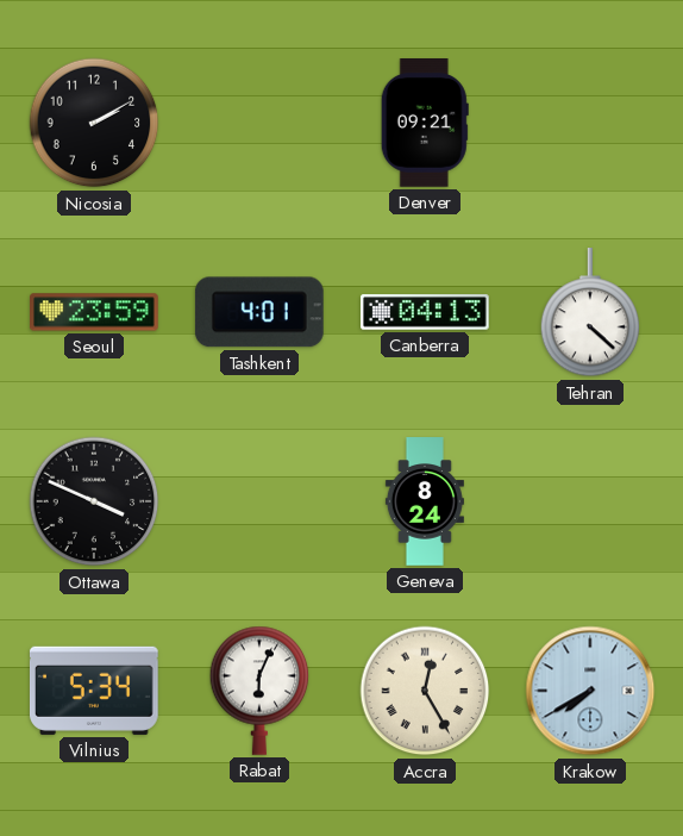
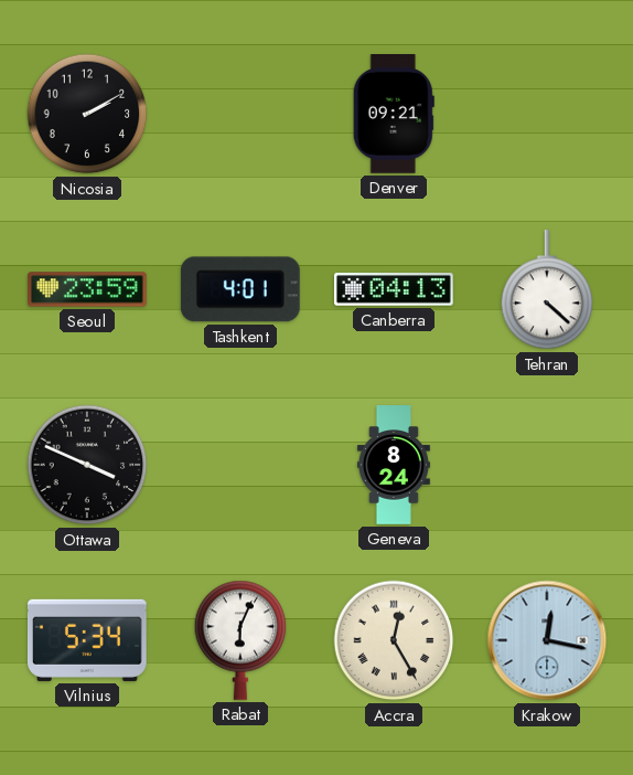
Krakow: 7:40 -> 12:17 (547, 640)
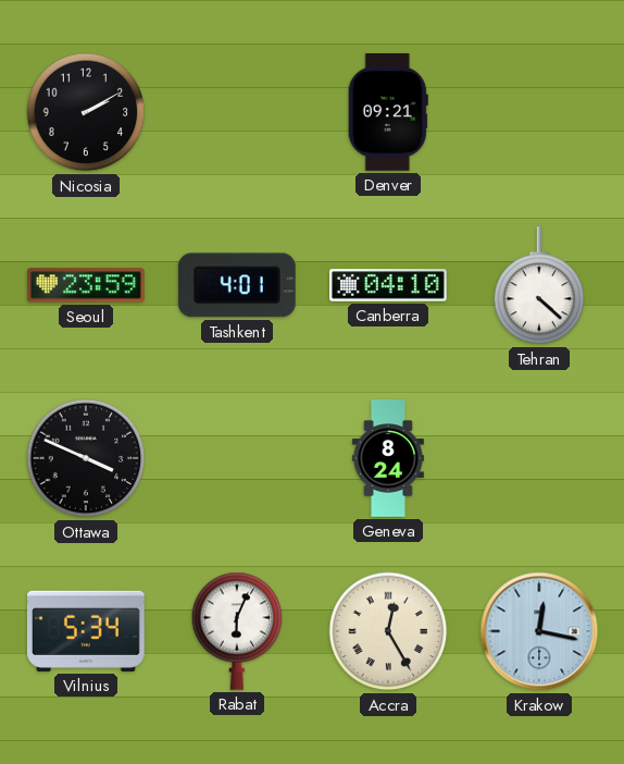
Canberra: 04:13 -> 04:10 (389, 285)
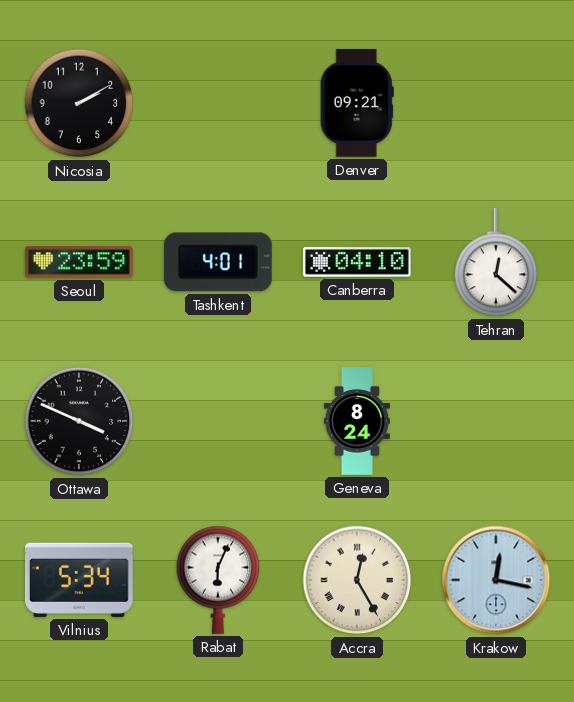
Tehran: 4:22 -> 12:22 (496, 263)
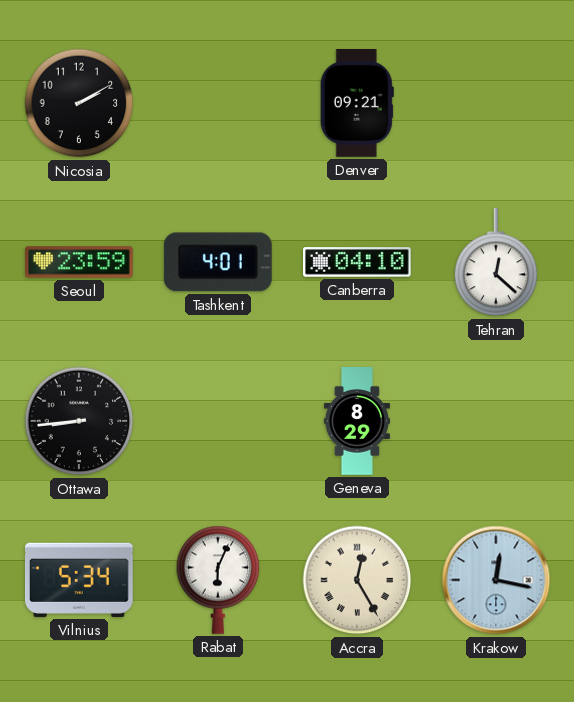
Ottawa: 3:49 -> 8:44 (79, 421)
Geneva: 8:24 -> 8:29 (357, 421)
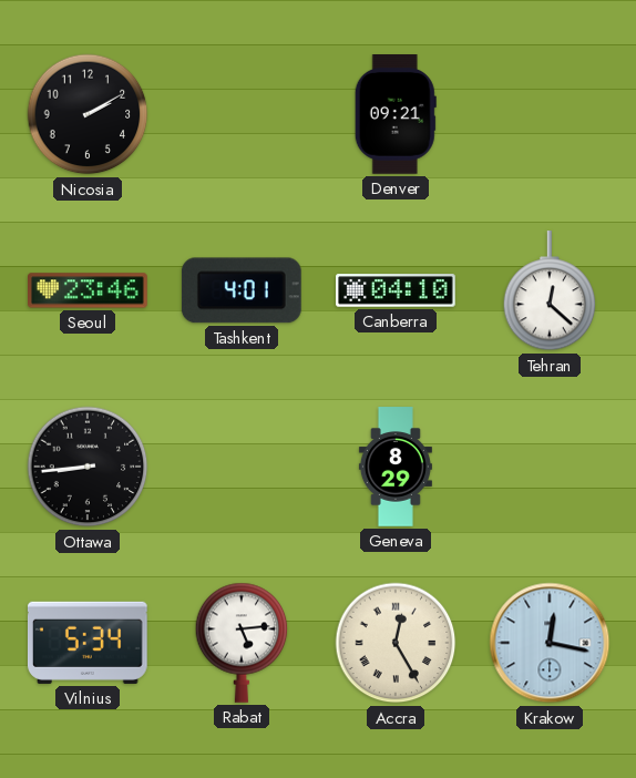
Seoul: 23:59 -> 23:46 (88, 290)
Rabat: 6:04 -> 5:14 (242, 643)
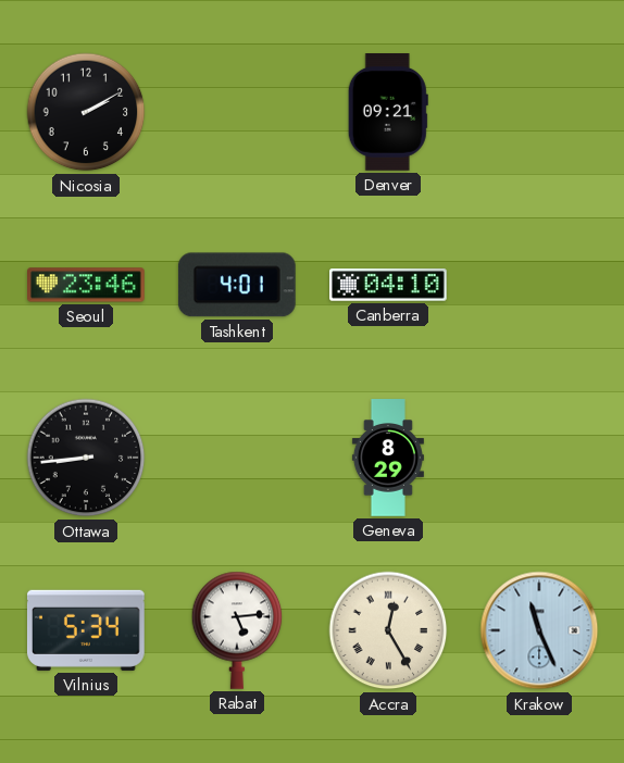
Tehran: 12:22 -> none (550, 291)
Krakow: 12:17 -> 11:26 (539, 630)
